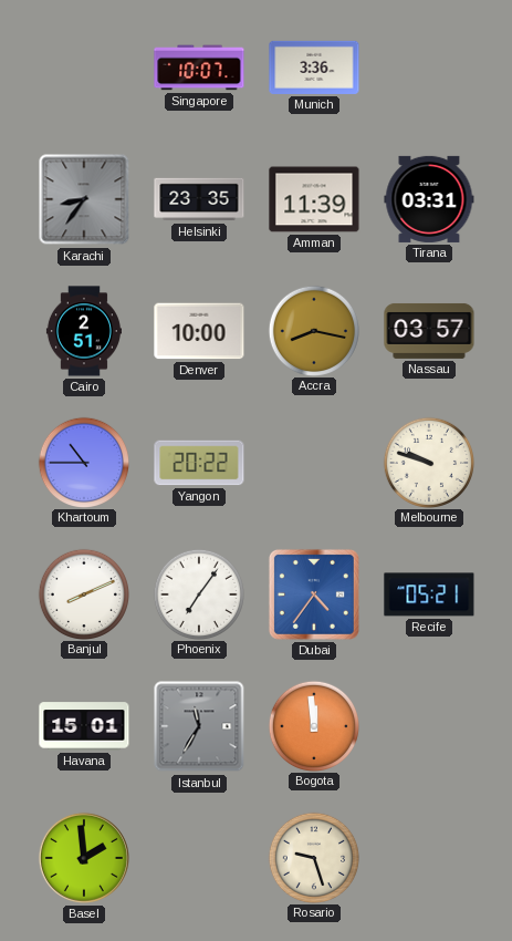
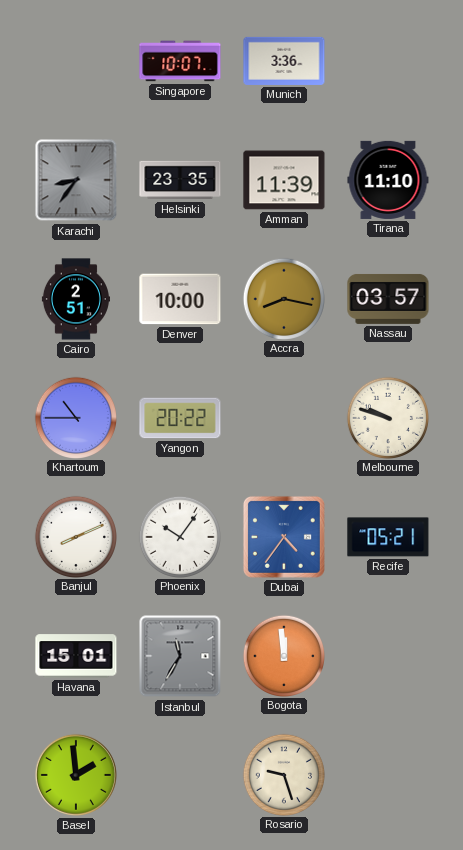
Tirana: 03:31 -> 11:10 (388, 180)
Phoenix: 7:06 -> 10:06 (179, 536)
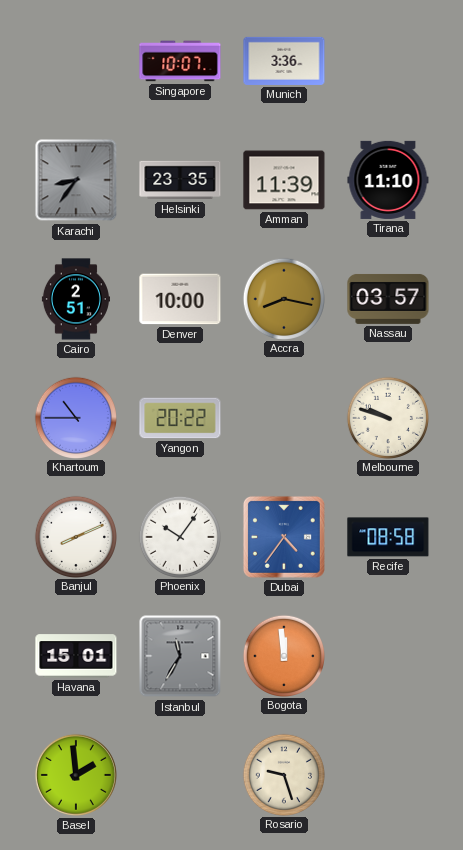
Recife: 05:21 -> 08:58 (388, 537)
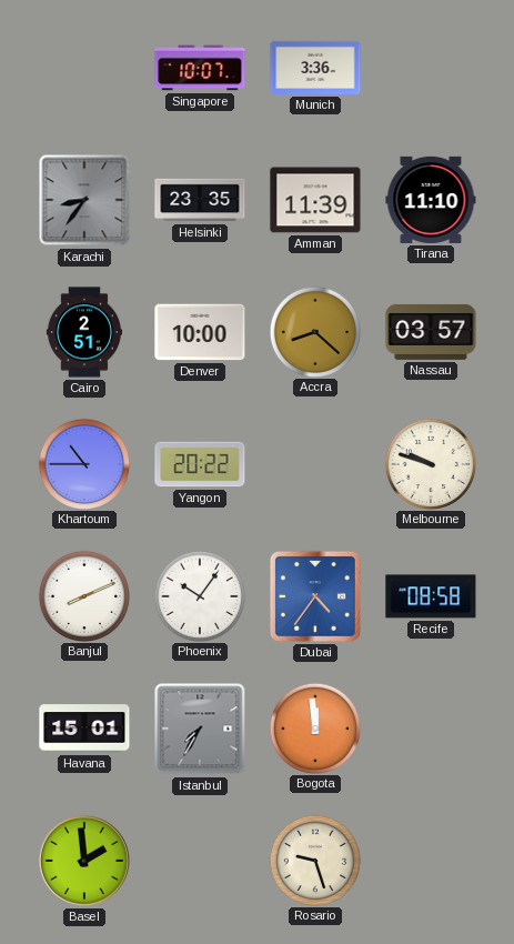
Accra: 8:17 -> 8:22 (314, 331)
Istanbul: 11:35 -> 7:35 (200, 729)
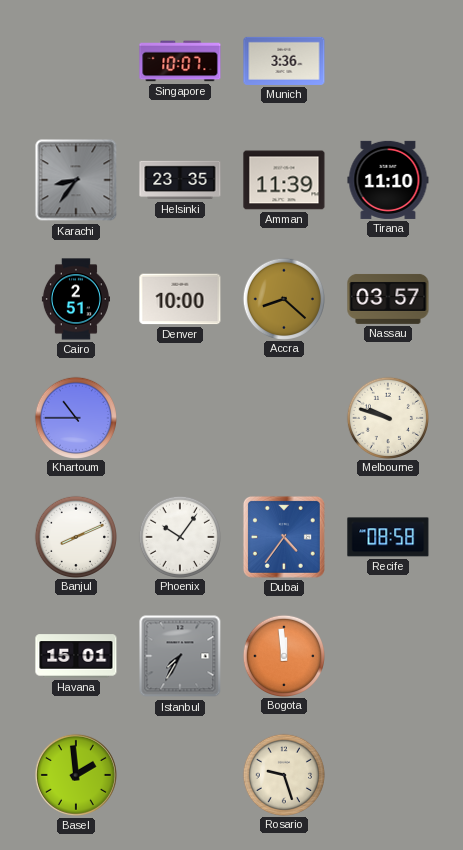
Yangon: 20:22 -> none (200, 464)
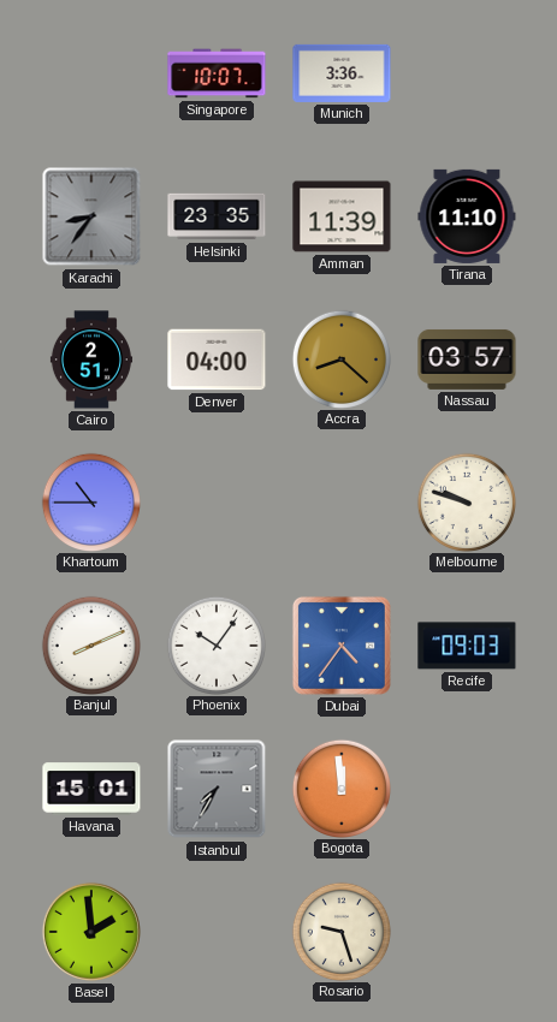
Denver: 10:00 -> 04:00 (217, 360)
Recife: 08:58 -> 09:03 (467, 646)
